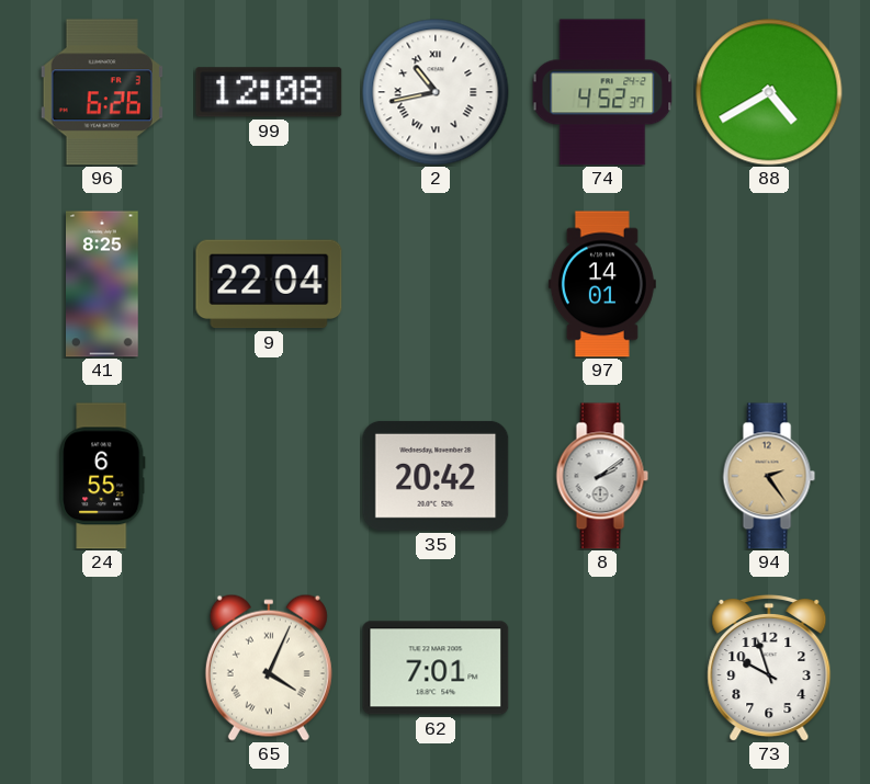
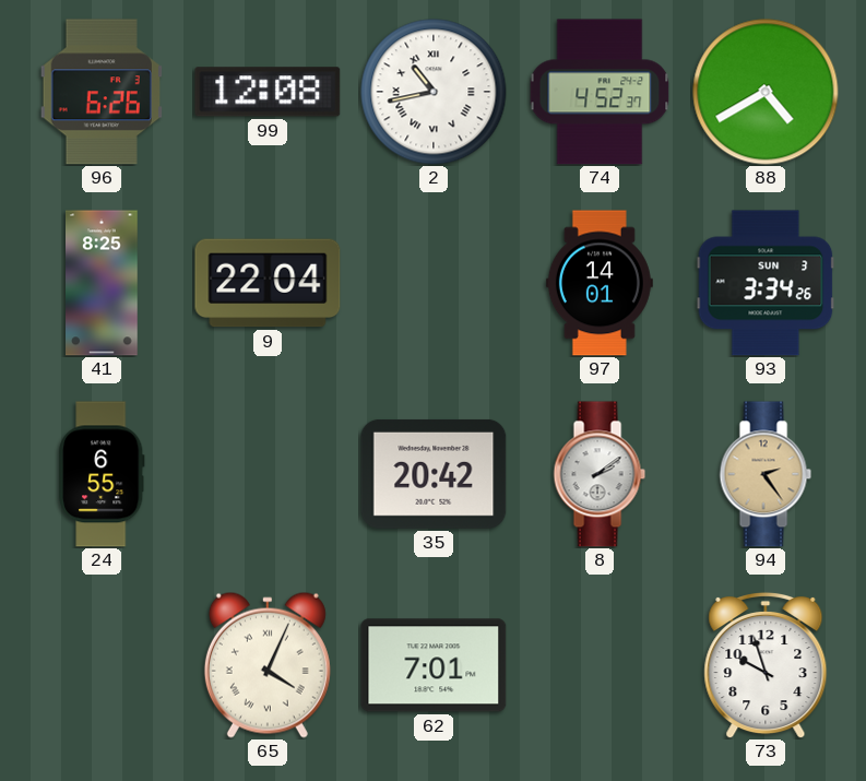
93: none -> 3:34 (766, 283)
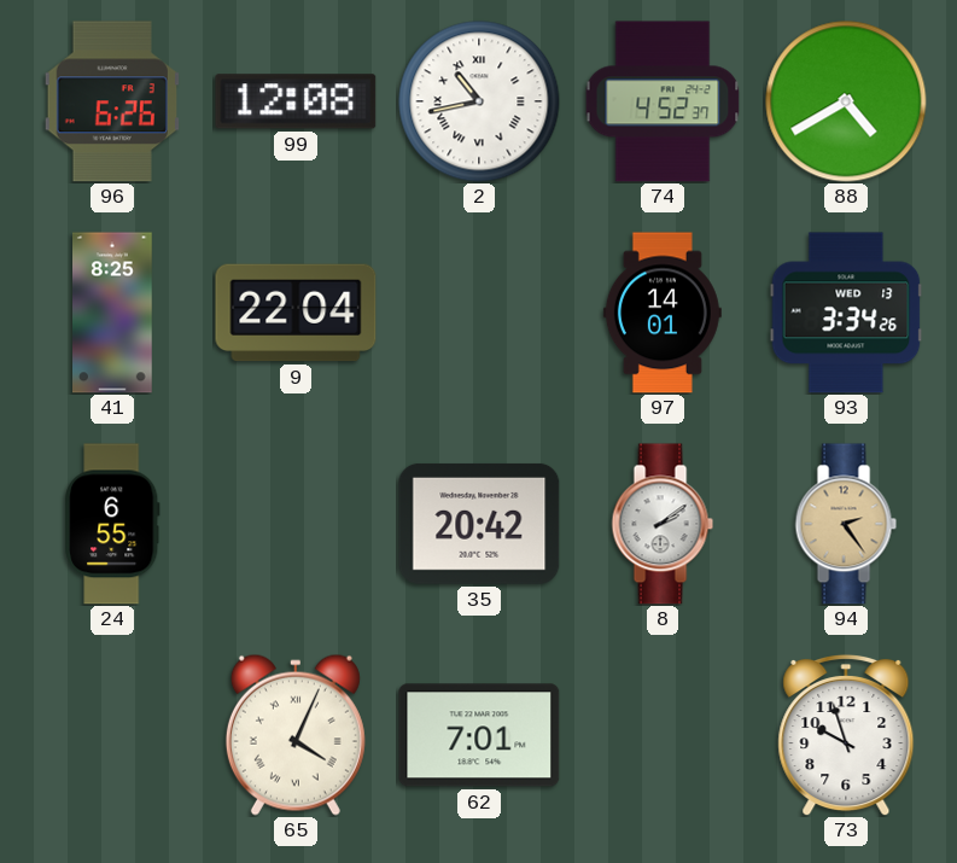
93 date: SUN 3 -> WED 13 (846, 313)
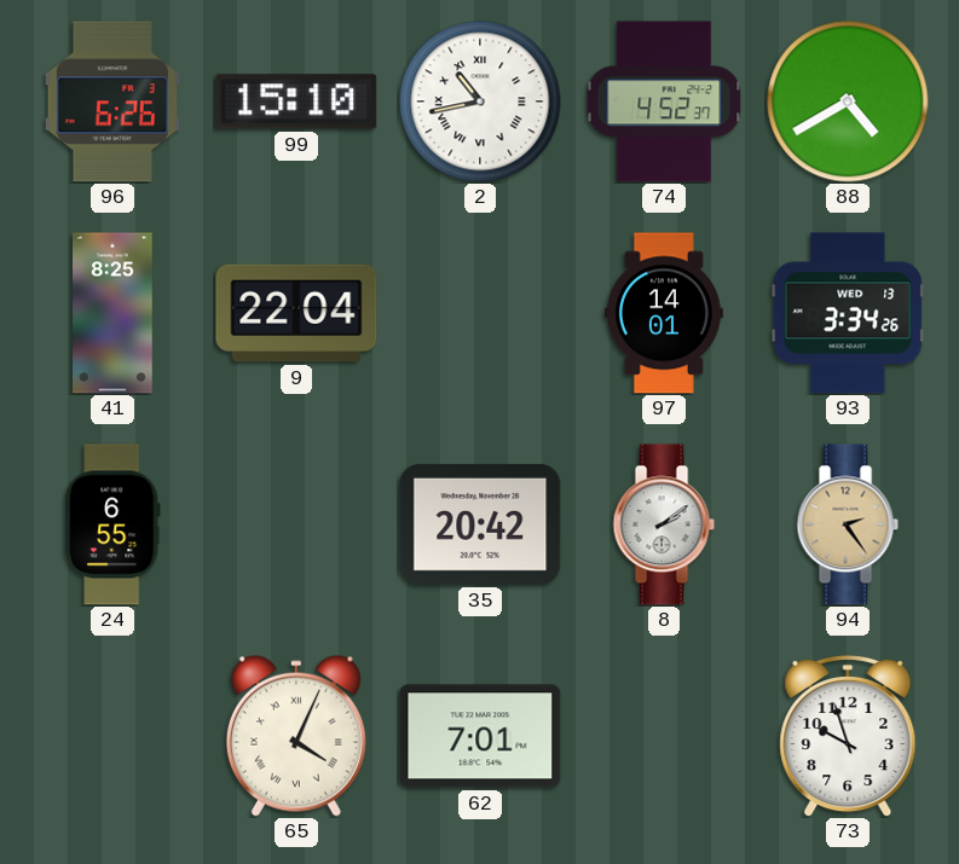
99: 12:08 -> 15:10 (296, 102)
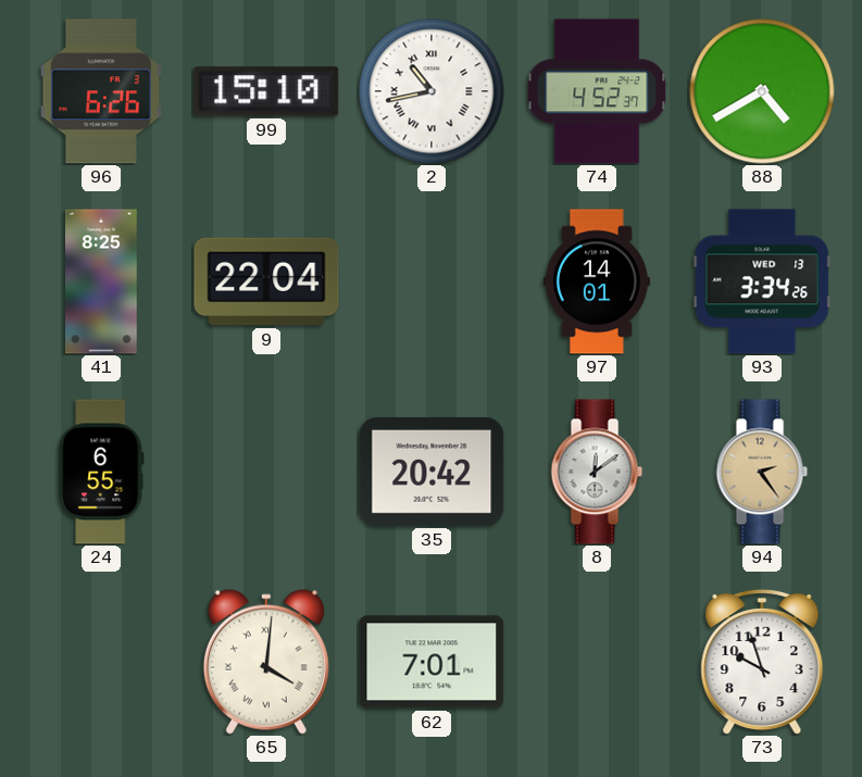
8: 2:09 -> 12:09 (597, 472)
65: 4:04 -> 4:01 (266, 662)
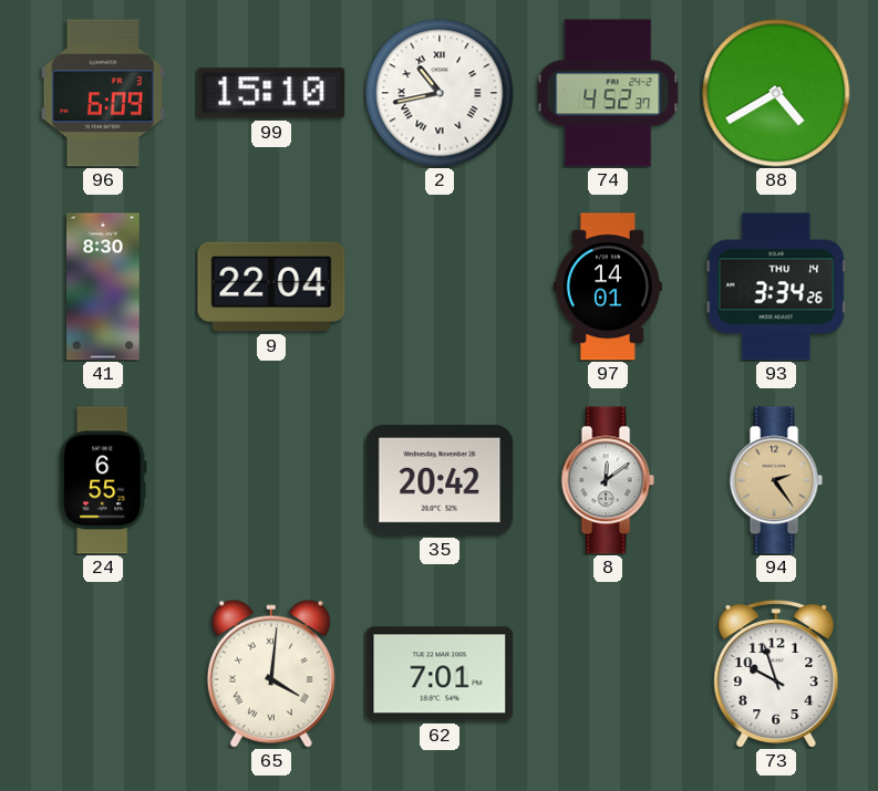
96: 6:26 -> 6:09 (103, 93)
41: 8:25 -> 8:30 (103, 287)
93 date: WED 13 -> THU 14 (776, 287)
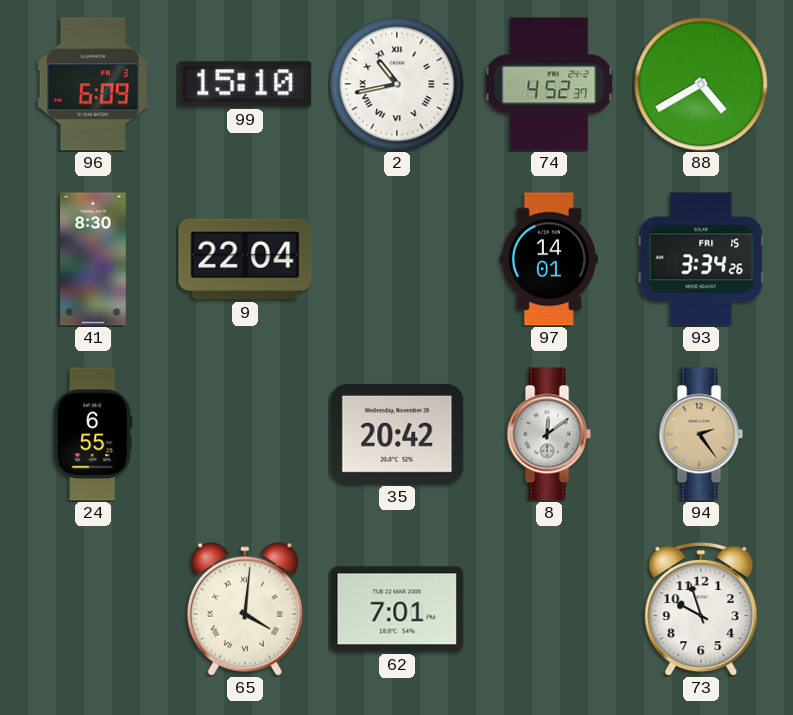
93 date: THU 14 -> FRI 15 (701, 259)
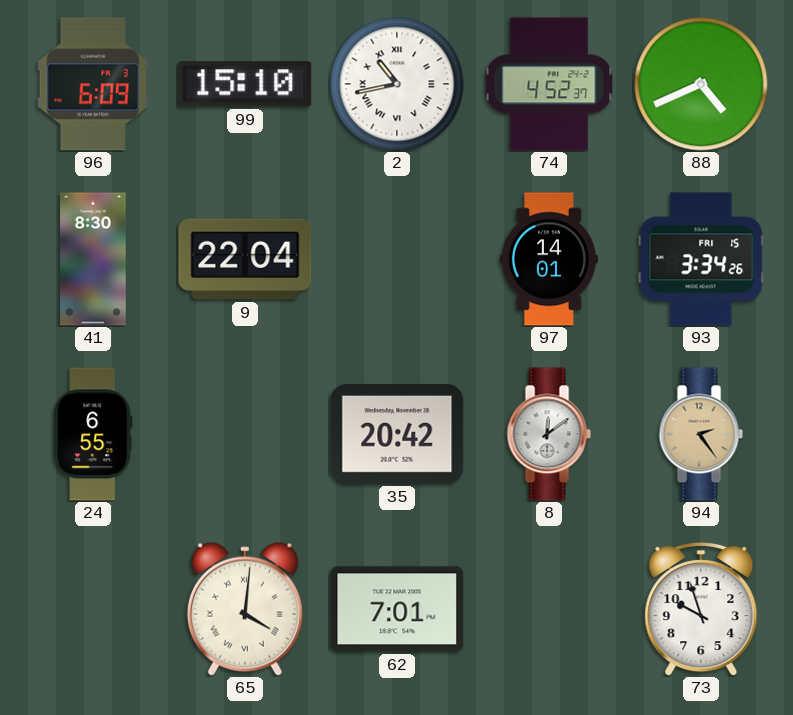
88: 4:40 -> 4:41 (701, 84)
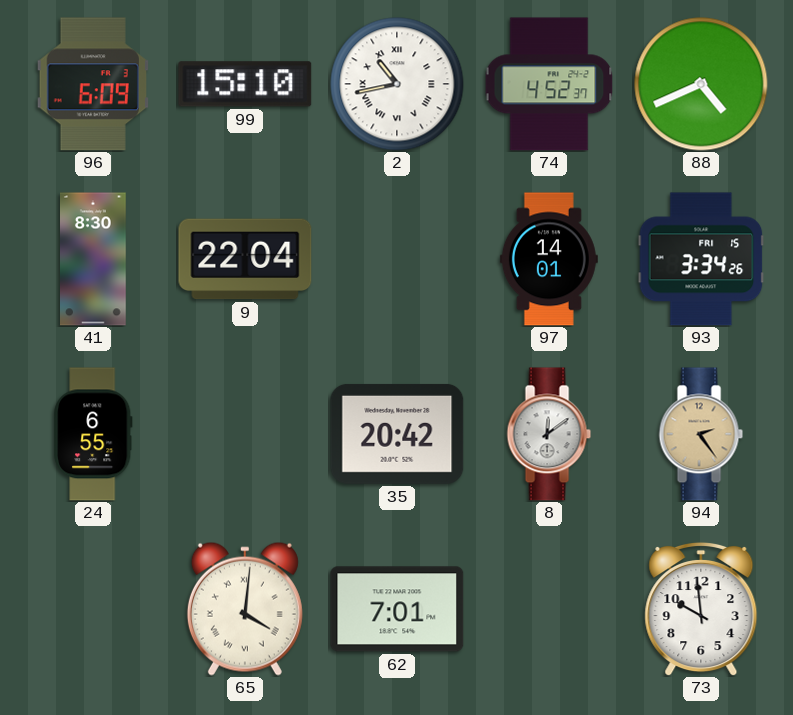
73: 9:57 -> 9:59 (701, 609)
